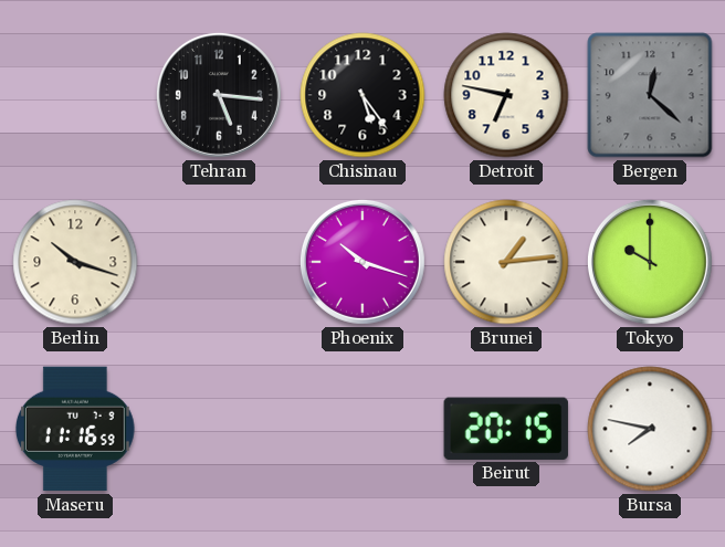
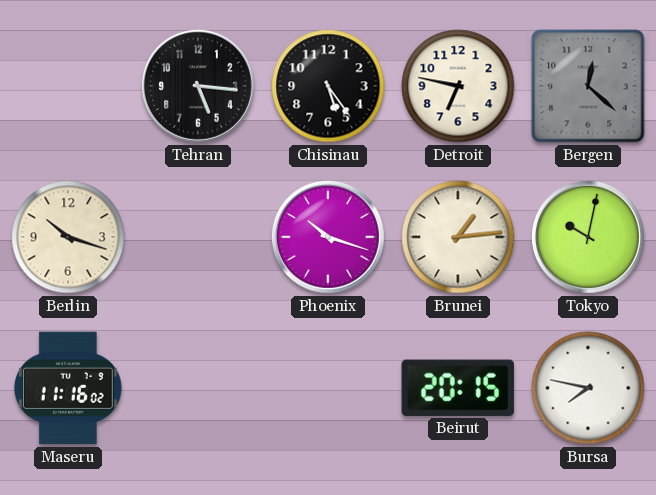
Tokyo: 10:00 -> 10:02 (588, 237)
Maseru: 11:16:59 -> 11:16:02 (69, 388)
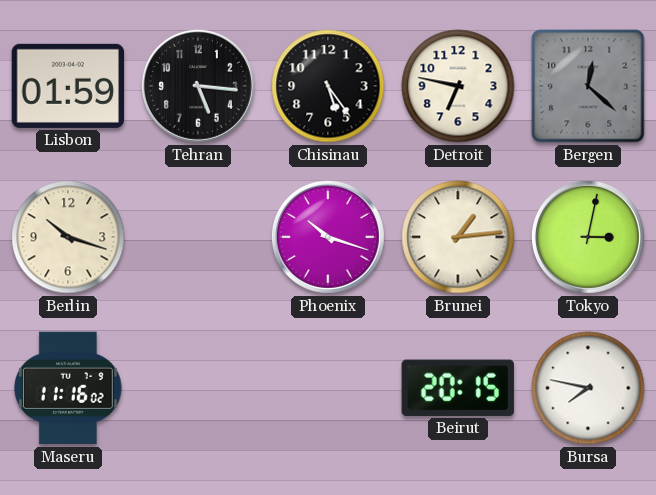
Lisbon: none -> 01:59 (68, 86)
Tokyo: 10:02 -> 3:02 (588, 237)
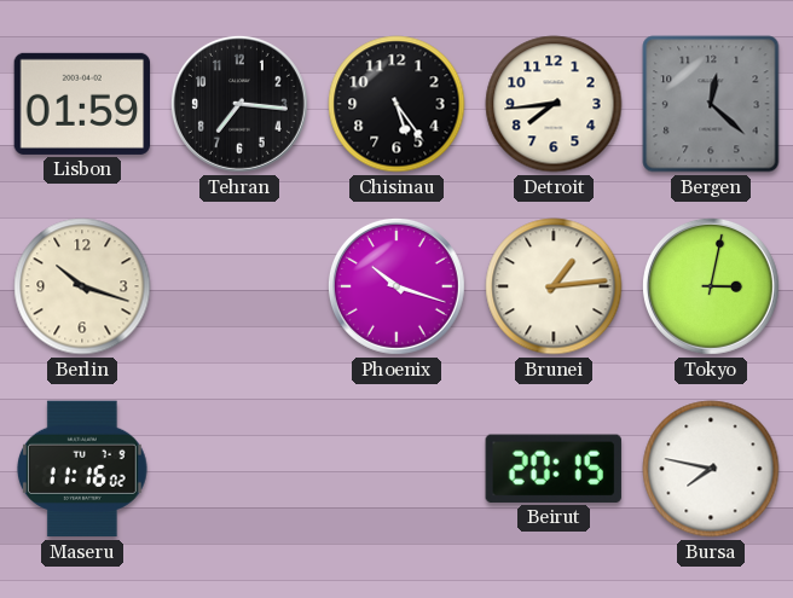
Tehran: 5:16 -> 7:16 (239, 104)
Detroit: 6:47 -> 7:44 (554, 104)
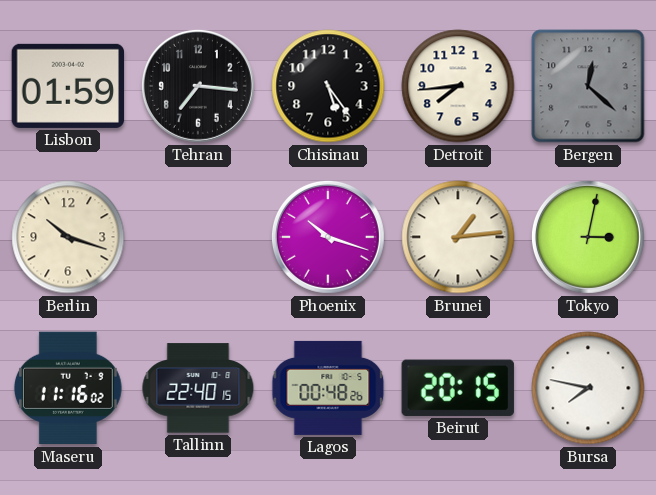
Tallinn: none -> 22:40 (198, 388)
Lagos: none -> 00:48 (328, 388)
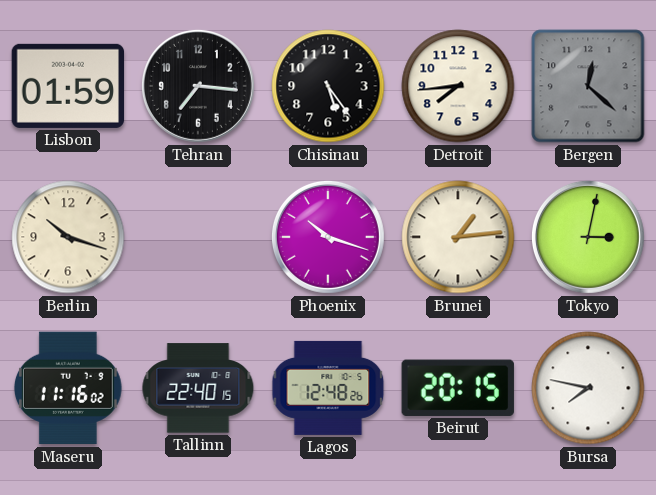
Lagos: 00:48 -> 12:48 (328, 388)
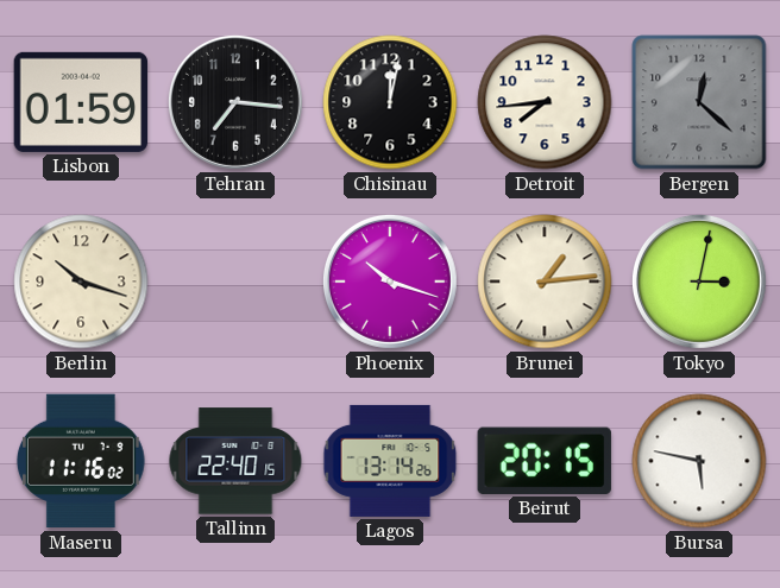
Chisinau: 5:24 -> 12:02 (390, 102)
Lagos: 12:48 -> 13:14 (390, 461)
Bursa: 7:47 -> 5:47 (699, 461)
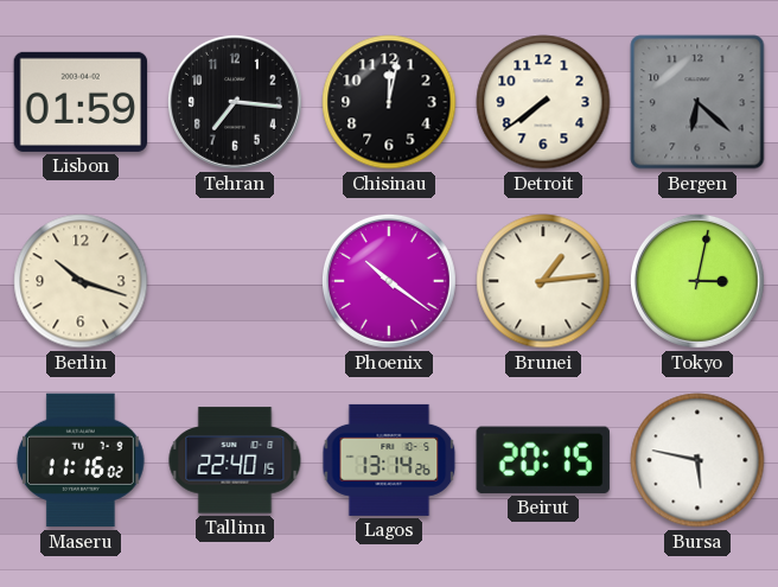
Detroit: 7:44 -> 7:39 (543, 102)
Bergen: 12:22 -> 6:22 (697, 102)
Phoenix: 10:18 -> 10:21 (389, 281)
